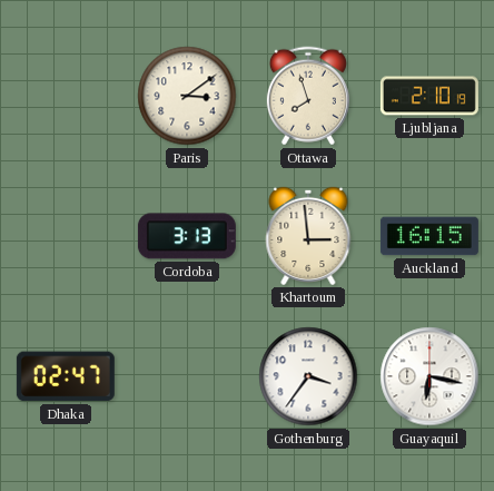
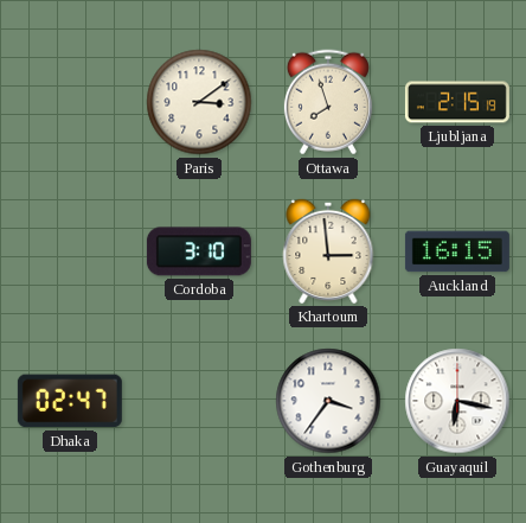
Ljubljana: 2:10 -> 2:15 (457, 102)
Cordoba: 3:13 -> 3:10 (199, 251)
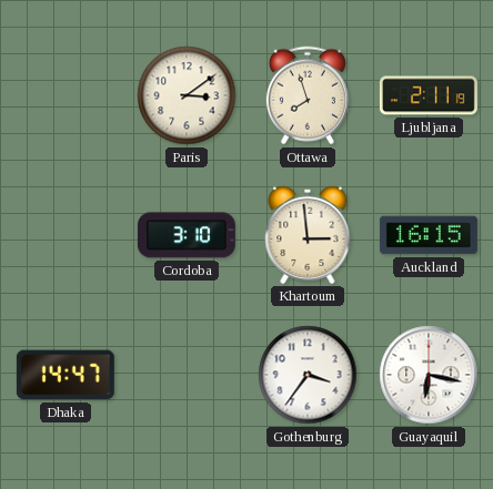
Ljubljana: 2:15 -> 2:11 (429, 95)
Dhaka: 02:47 -> 14:47 (66, 375)
